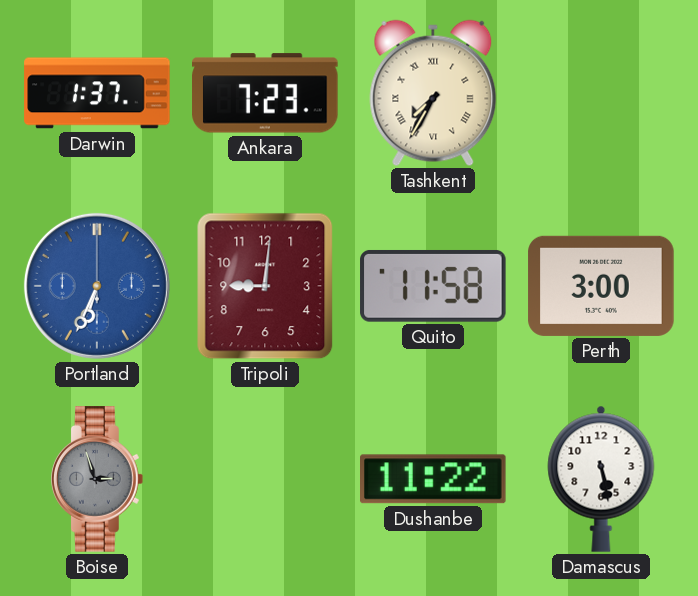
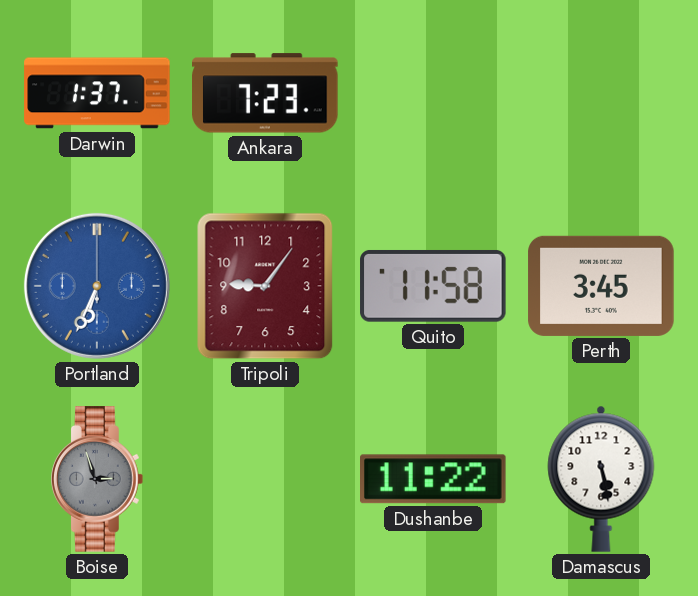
Tashkent: 7:35 -> none (433, 93)
Tripoli: 9:01 -> 9:06 (265, 286)
Perth: 3:00 -> 3:45 (601, 286)
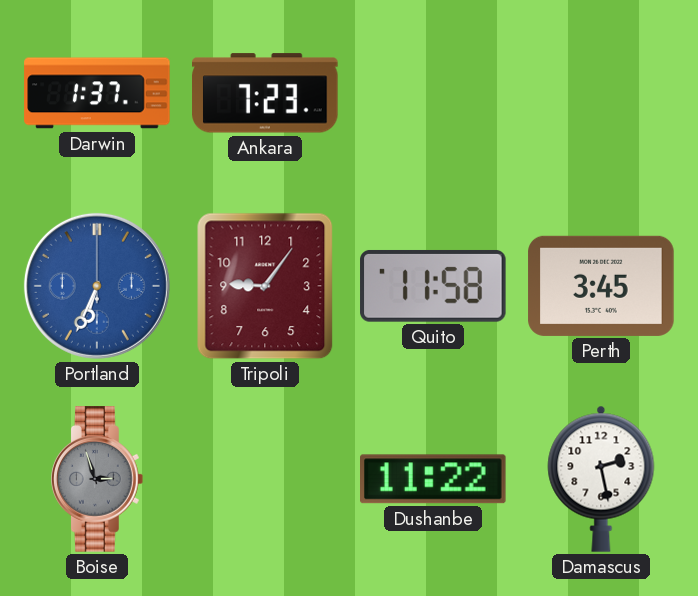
Damascus: 5:28 -> 2:28 (601, 479)
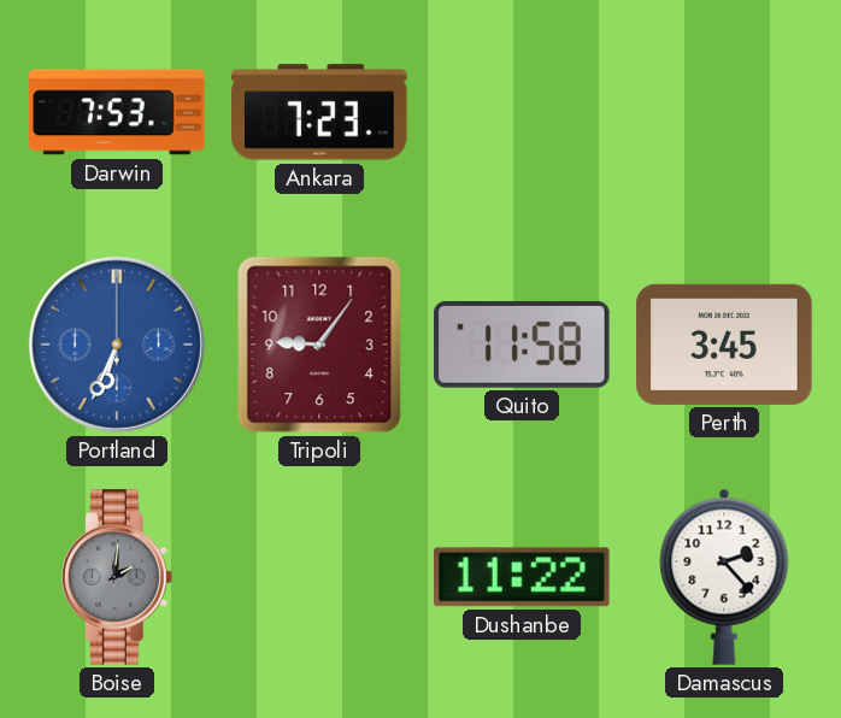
Darwin: 1:37 -> 7:53 (117, 112)
Boise: 2:57 -> 2:01 (118, 577)
Damascus: 2:28 -> 2:23 (724, 577)
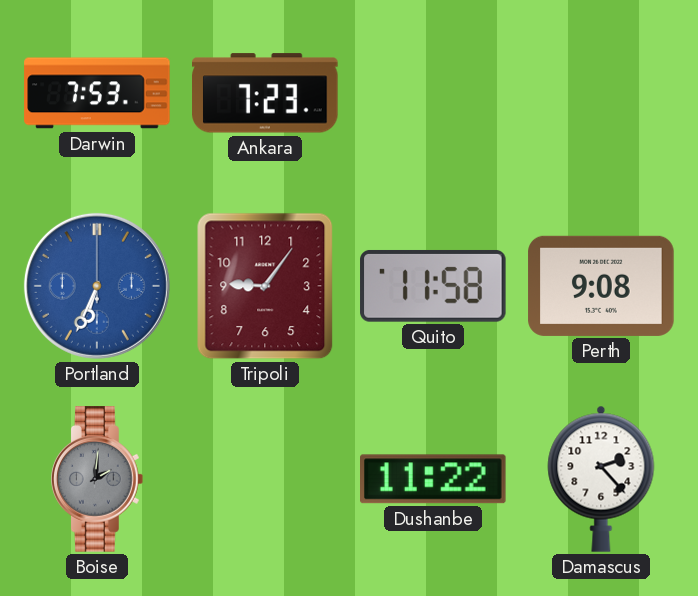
Perth: 3:45 -> 9:08 (601, 286)
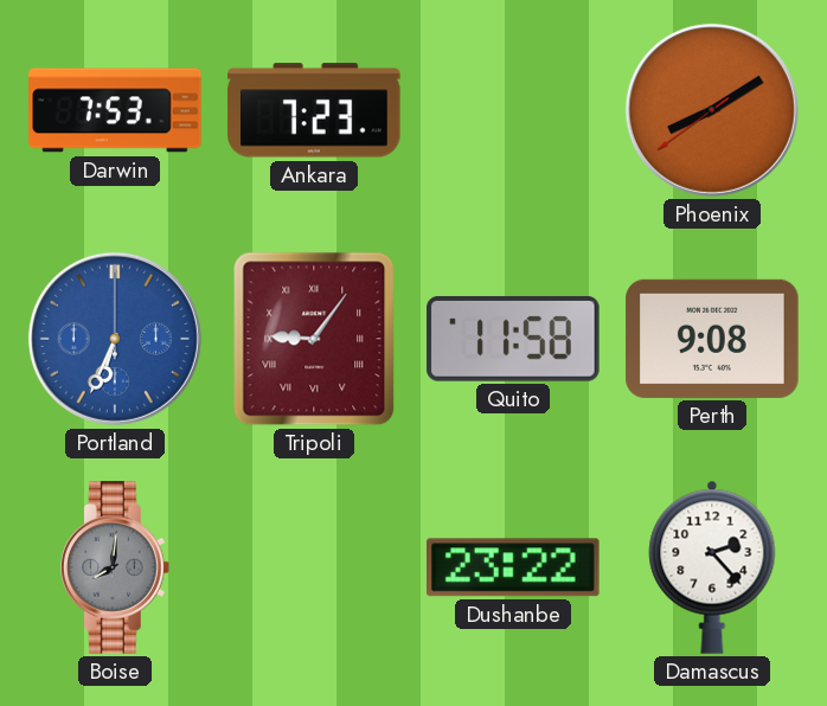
Phoenix: none -> 8:09 (712, 110)
Tripoli numerals: Arabic -> Roman (314, 339)
Boise: 2:01 -> 8:01 (116, 567)
Dushanbe: 11:22 -> 23:22 (514, 567)
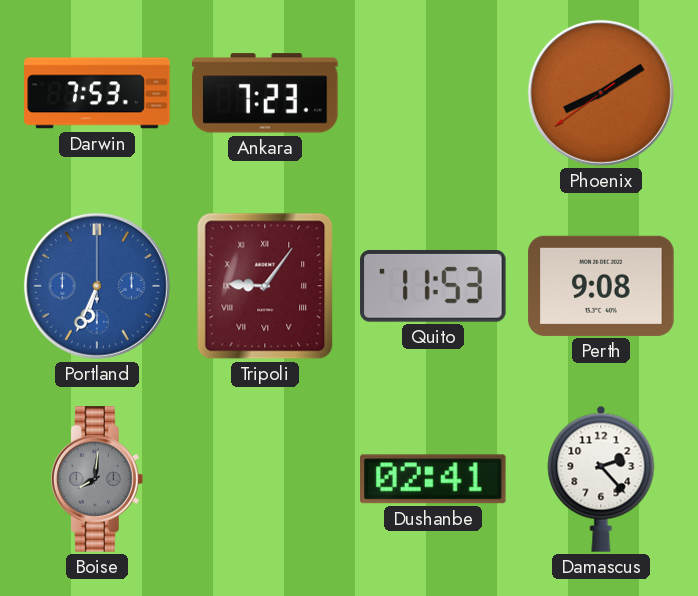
Quito: 11:58 -> 11:53 (433, 286)
Dushanbe: 23:22 -> 02:41 (434, 479)
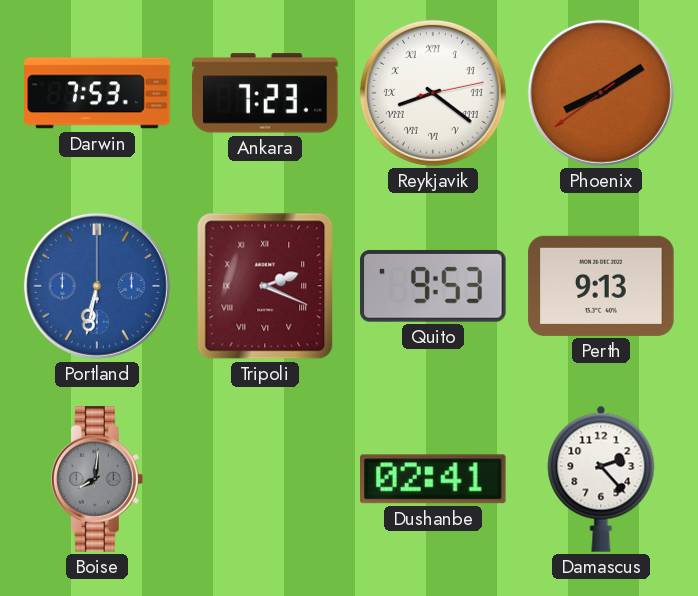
Reykjavik: none -> 8:21 (433, 93)
Portland: 6:34 -> 6:32 (97, 286)
Tripoli: 9:06 -> 2:19 (265, 286)
Quito: 11:53 -> 9:53 (433, 286)
Perth: 9:08 -> 9:13 (601, 286)
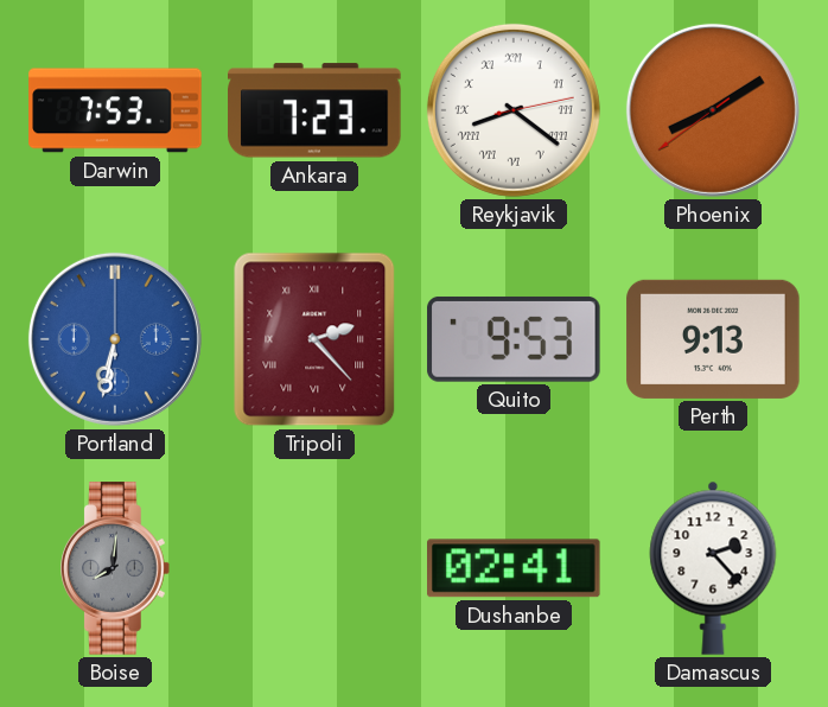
Tripoli: 2:19 -> 2:23 (314, 339)
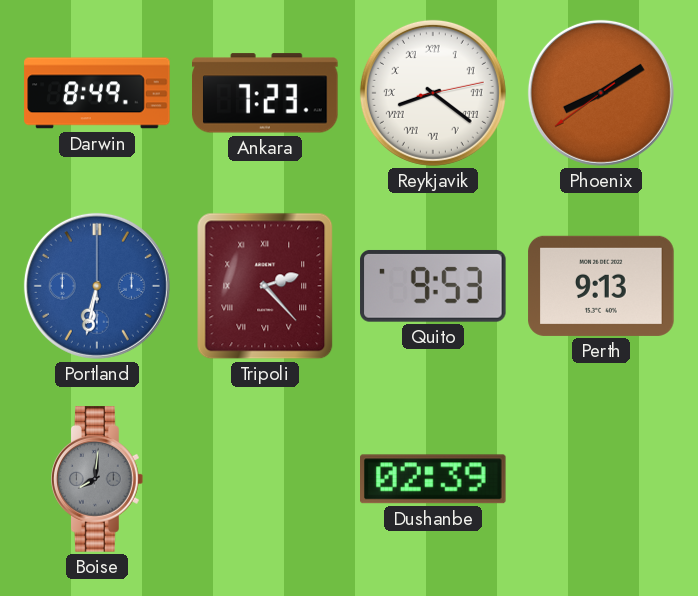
Darwin: 7:53 -> 8:49 (97, 93)
Dushanbe: 02:41 -> 02:39 (434, 479)
Damascus: 2:23 -> none (713, 568)
